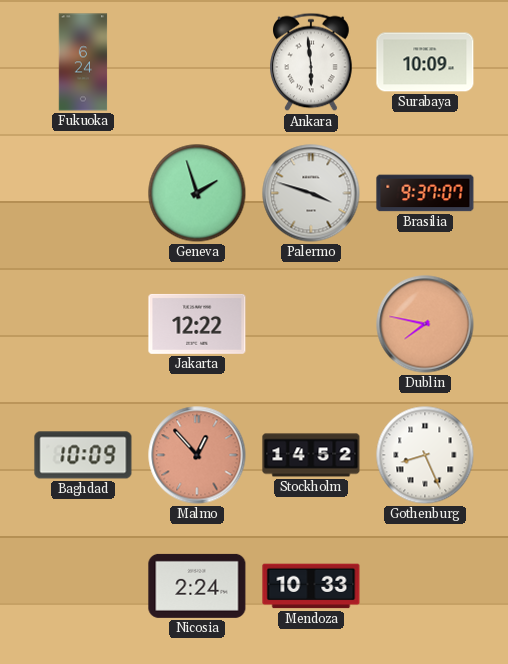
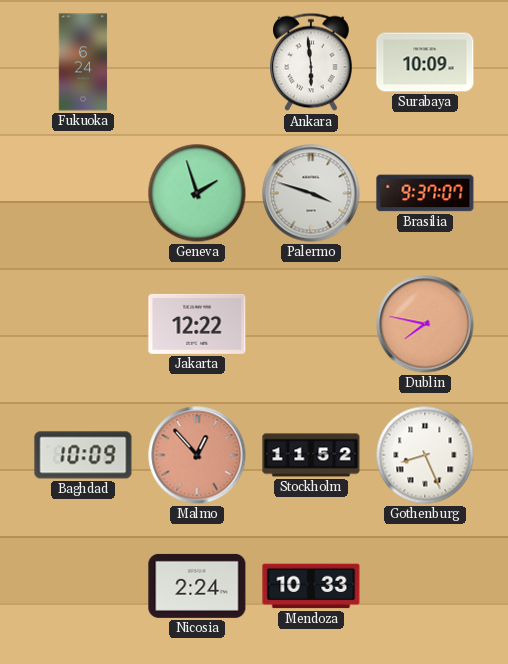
Stockholm: 14:52 -> 11:52 (311, 455)
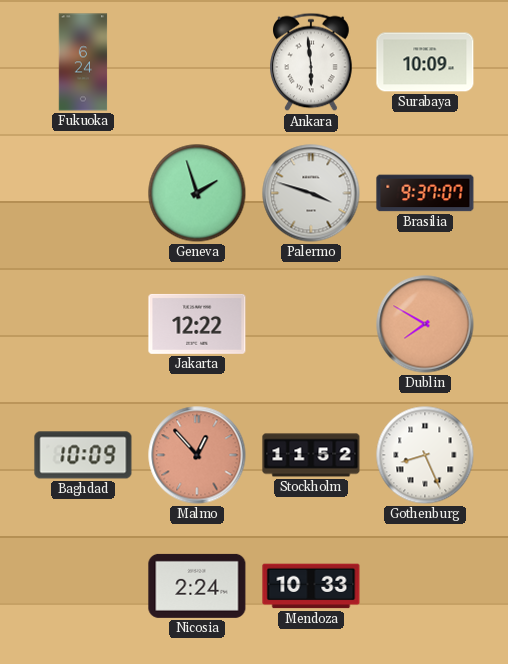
Dublin: 7:47 -> 7:50 (425, 324)
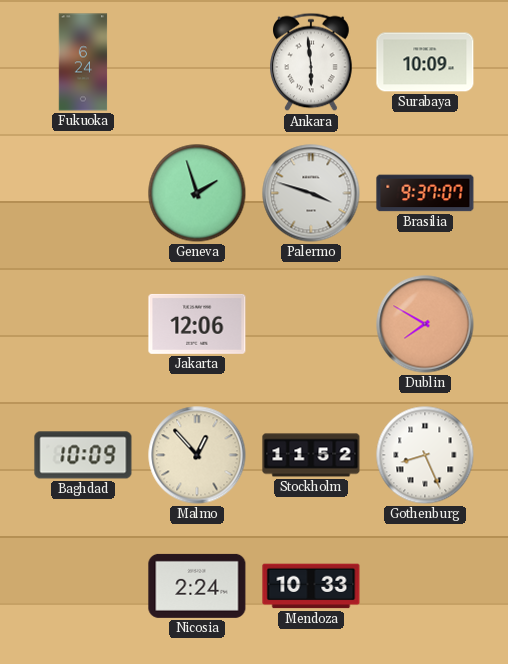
Jakarta: 12:22 -> 12:06 (197, 324)
Malmo dial: salmon -> cream (197, 455)
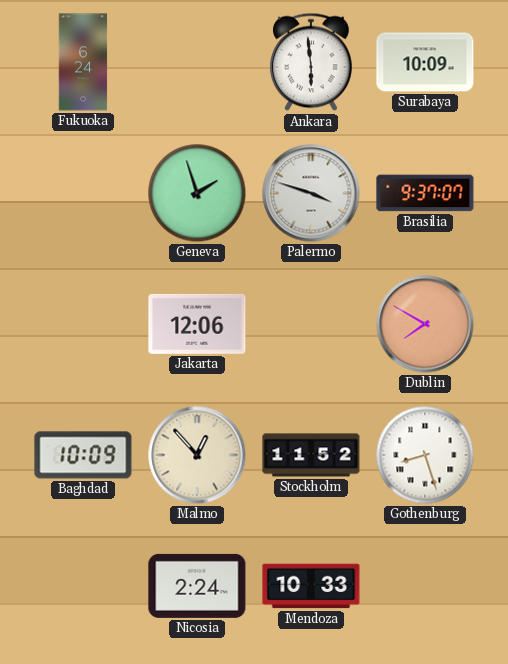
Gothenburg: 8:26 -> 8:27 (425, 455)
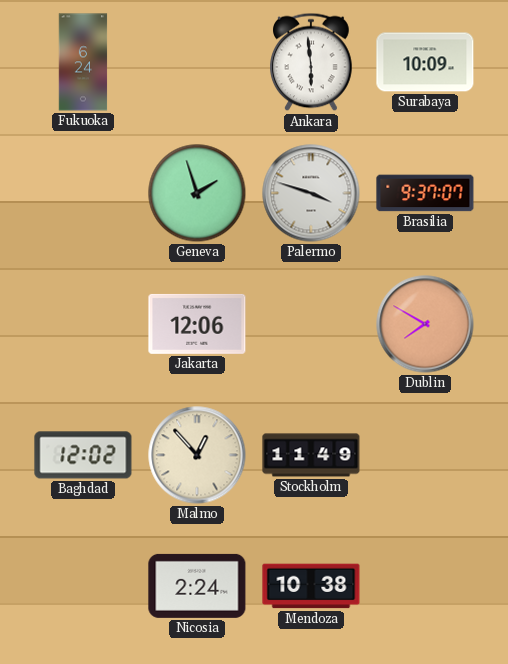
Baghdad: 10:09 -> 12:02 (83, 455)
Stockholm: 11:52 -> 11:49 (311, 455)
Gothenburg: 8:27 -> none (425, 455)
Mendoza: 10:33 -> 10:38 (311, 586)
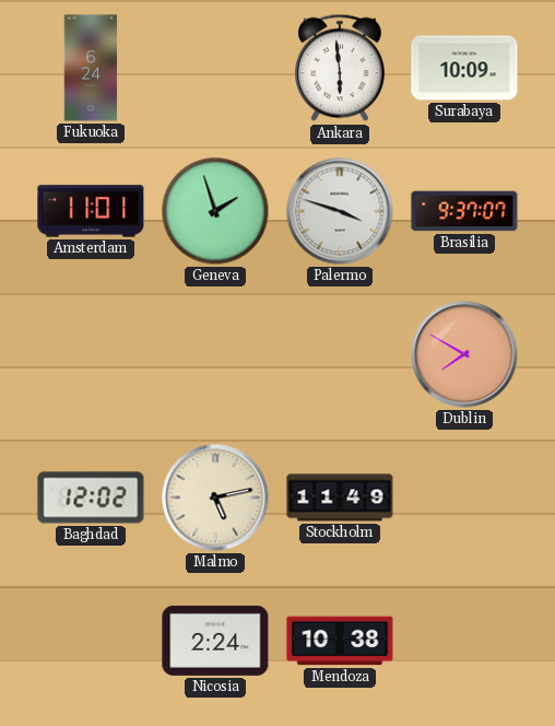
Amsterdam: none -> 11:01 (91, 211)
Jakarta: 12:06 -> none (197, 324)
Malmo: 12:53 -> 5:13 (215, 497)
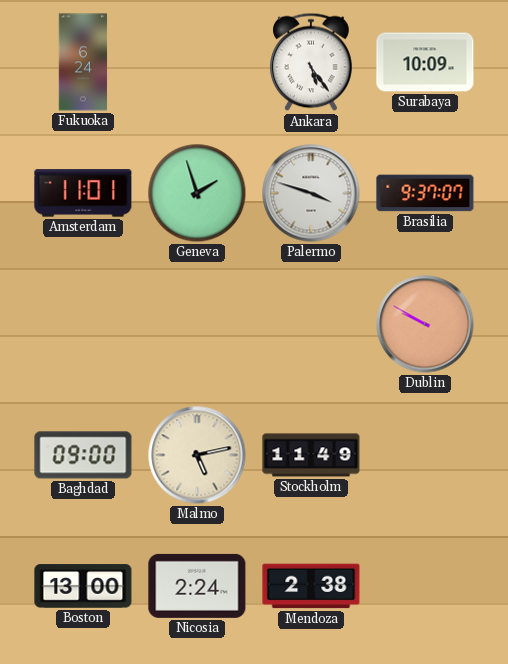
Ankara: 5:59 -> 5:24 (312, 62)
Dublin: 7:50 -> 9:50 (425, 324)
Baghdad: 12:02 -> 09:00 (83, 455)
Boston: none -> 13:00 (83, 586)
Mendoza: 10:38 -> 2:38 (311, 586)
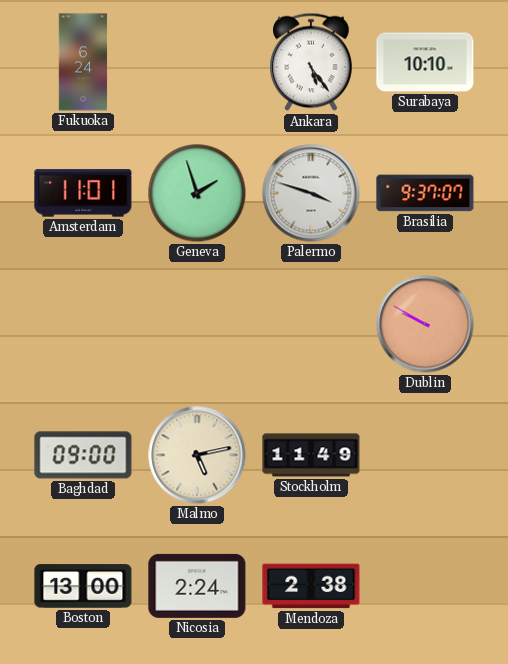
Surabaya: 10:09 -> 10:10 (425, 62)
